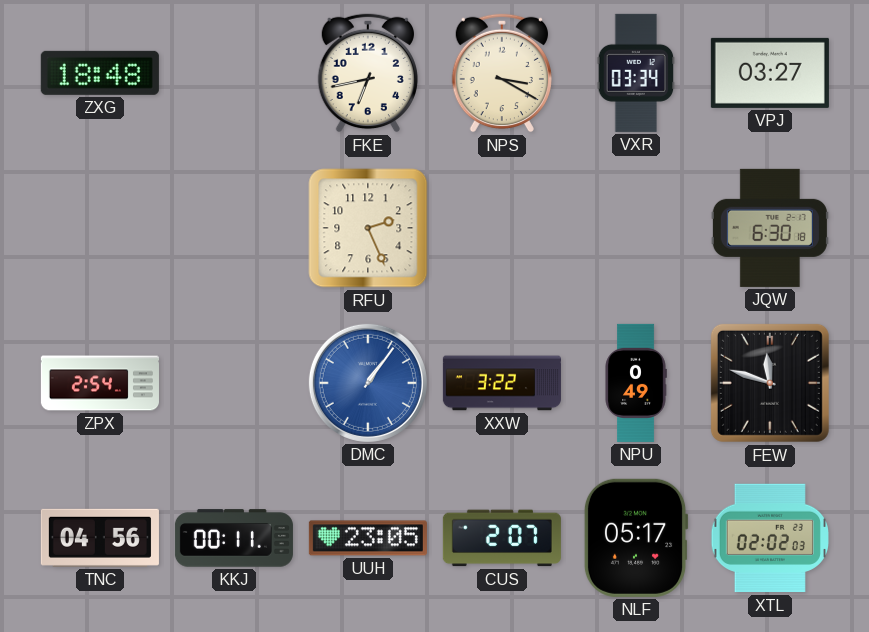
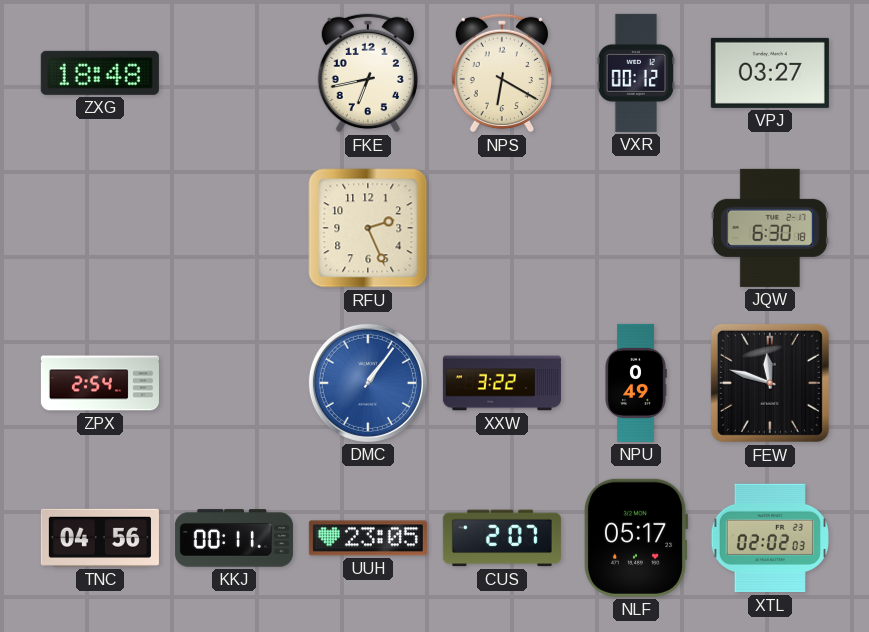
NPS: 3:20 -> 6:20 (502, 73)
VXR: 03:34 -> 00:12 (636, 73)
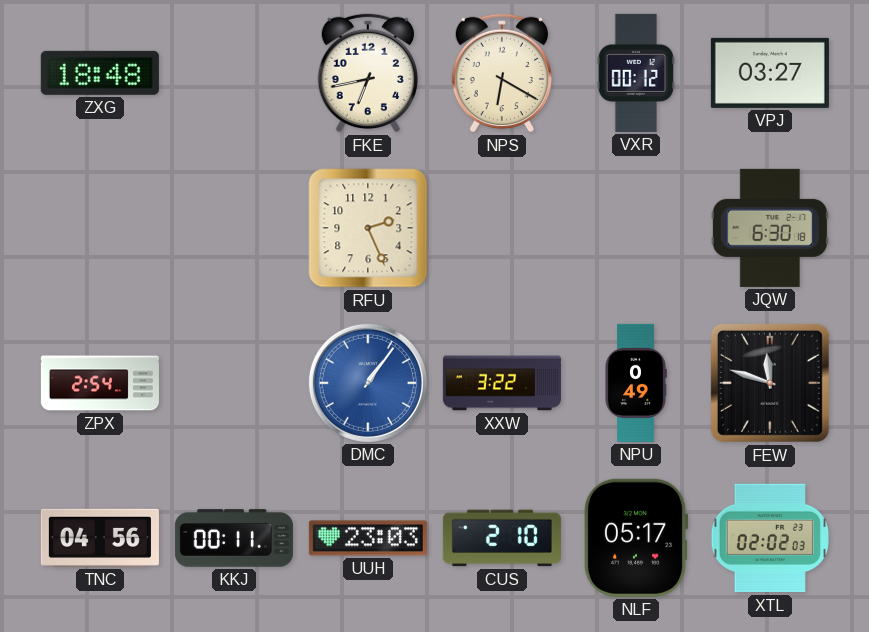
UUH: 23:05 -> 23:03 (368, 538)
CUS: 2:07 -> 2:10 (502, 538)
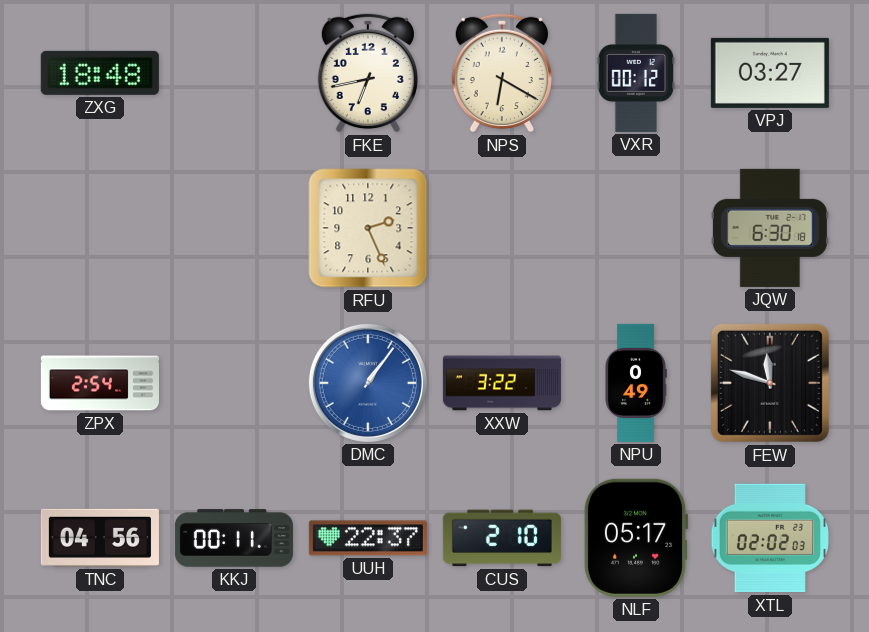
UUH: 23:03 -> 22:37 (368, 538)
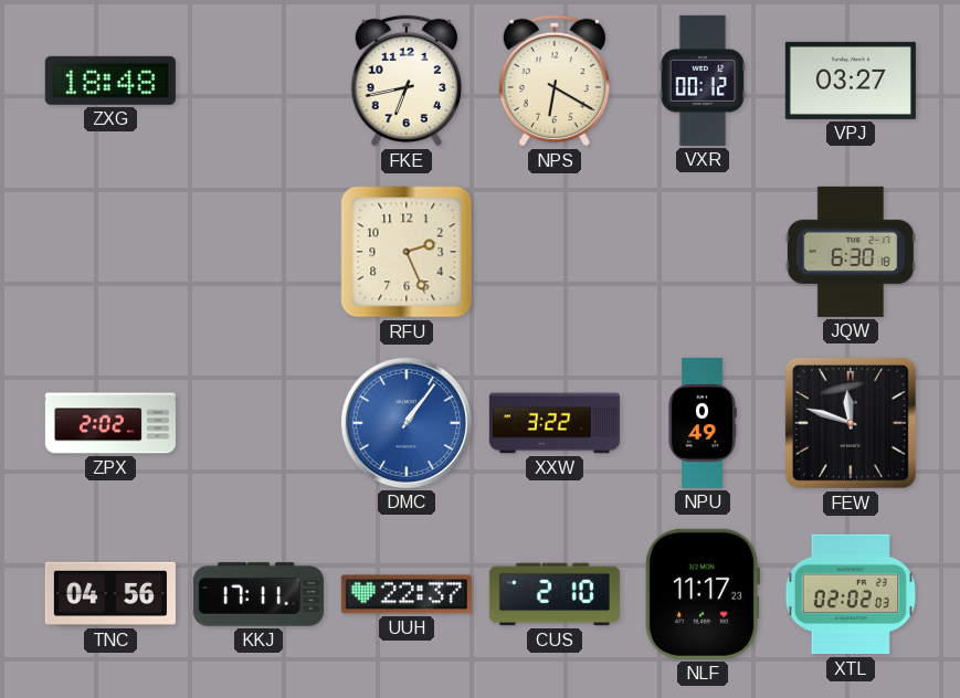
ZPX: 2:54 -> 2:02 (110, 423)
KKJ: 00:11 -> 17:11 (259, 594)
NLF: 05:17 -> 11:17 (703, 594)
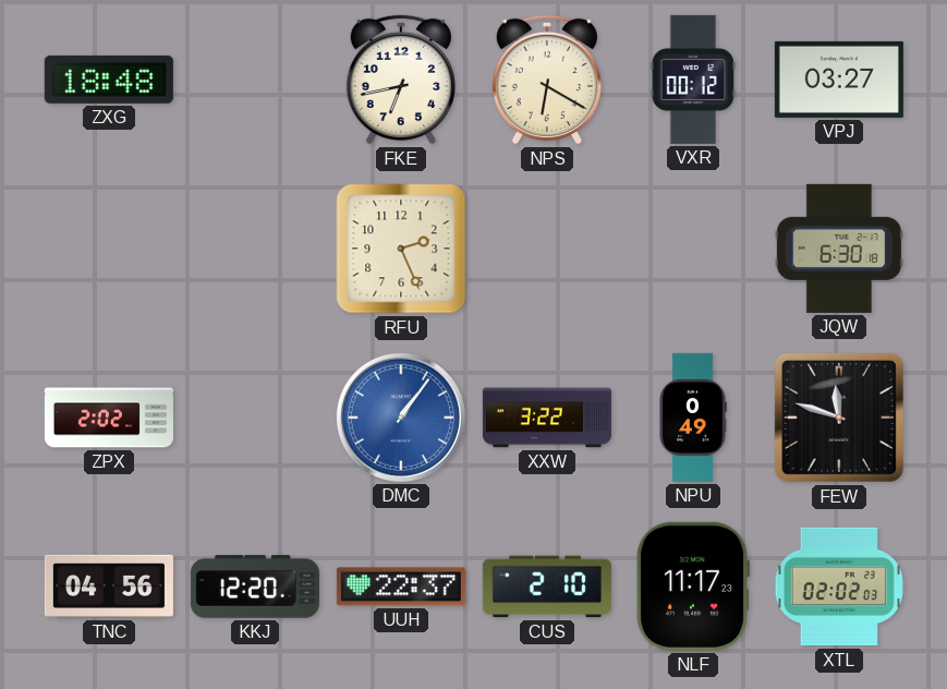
KKJ: 17:11 -> 12:20 (255, 587)
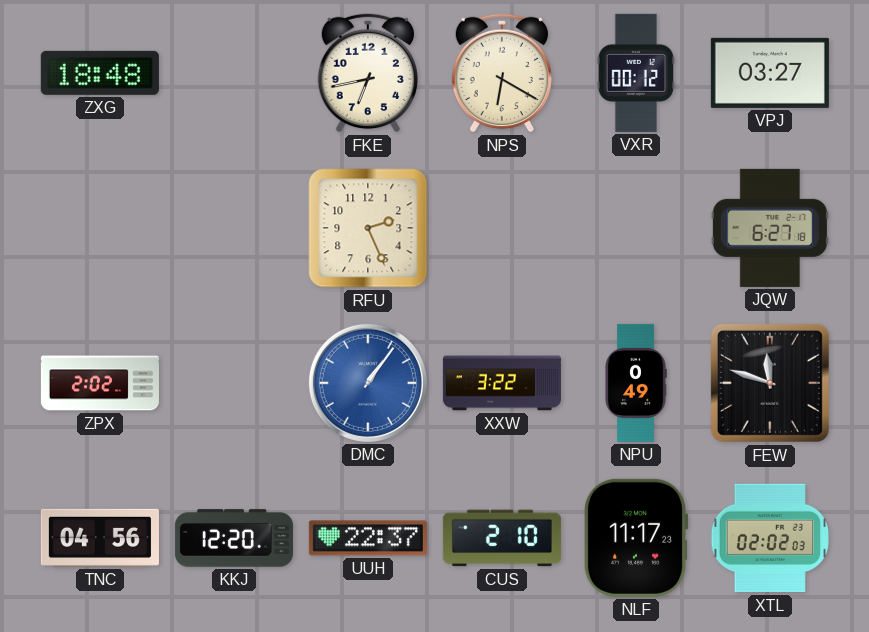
JQW: 6:30 -> 6:27 (770, 228)
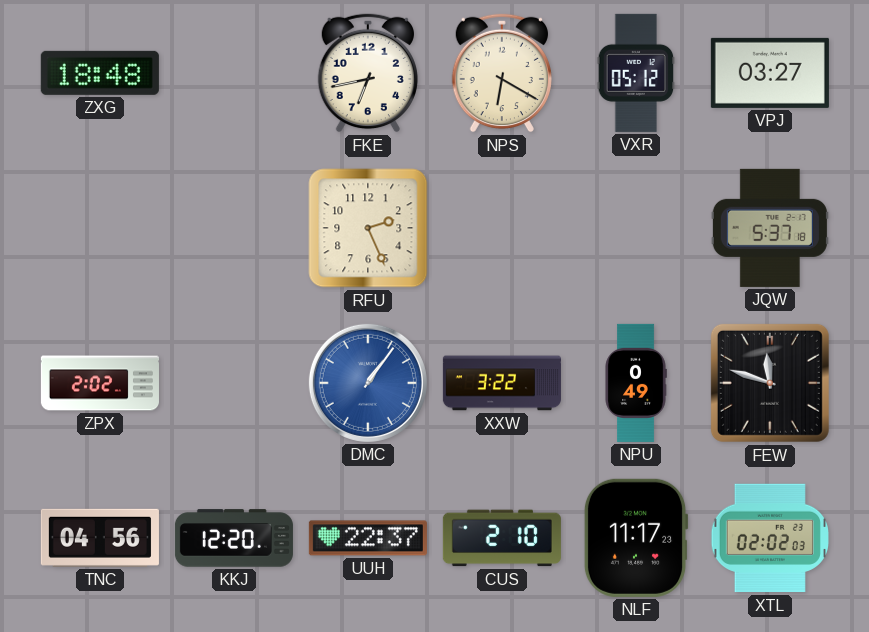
VXR: 00:12 -> 05:12 (636, 73)
JQW: 6:27 -> 5:37 (770, 228)
